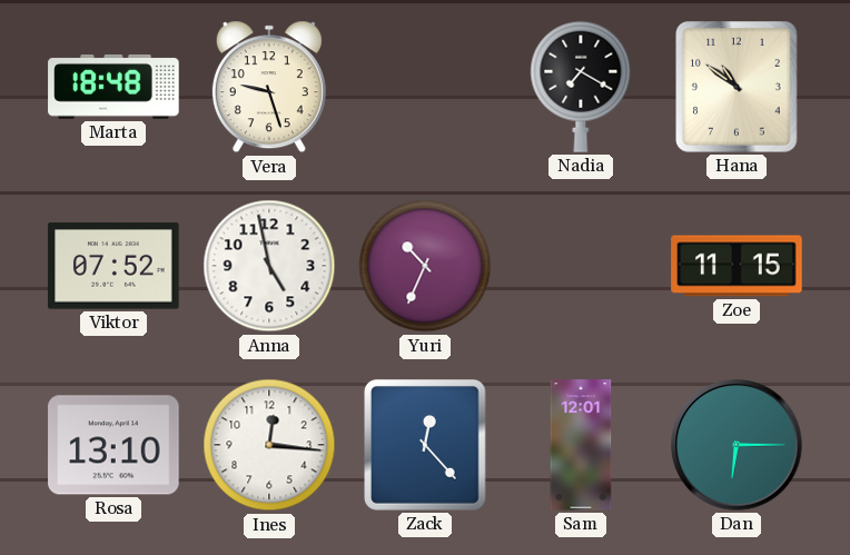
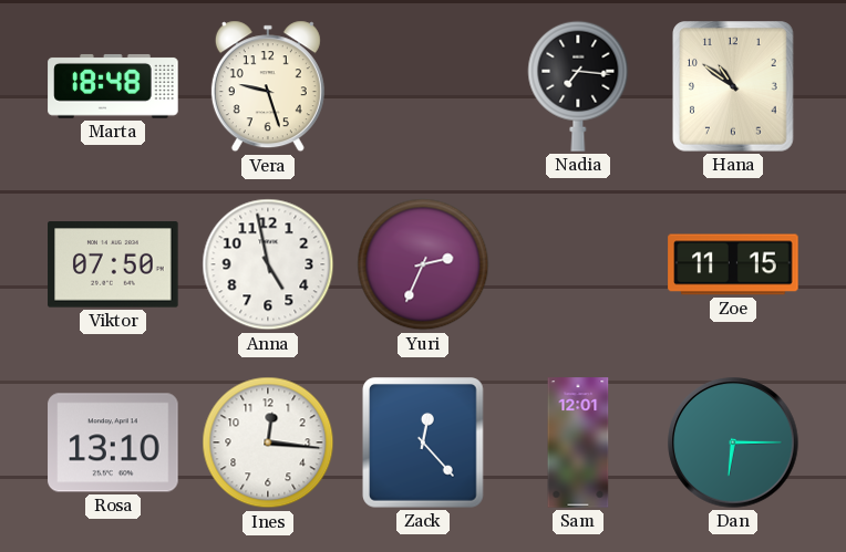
Nadia: 7:20 -> 7:16 (578, 86)
Viktor: 07:52 -> 07:50 (113, 264)
Yuri: 10:34 -> 2:34 (423, 264)
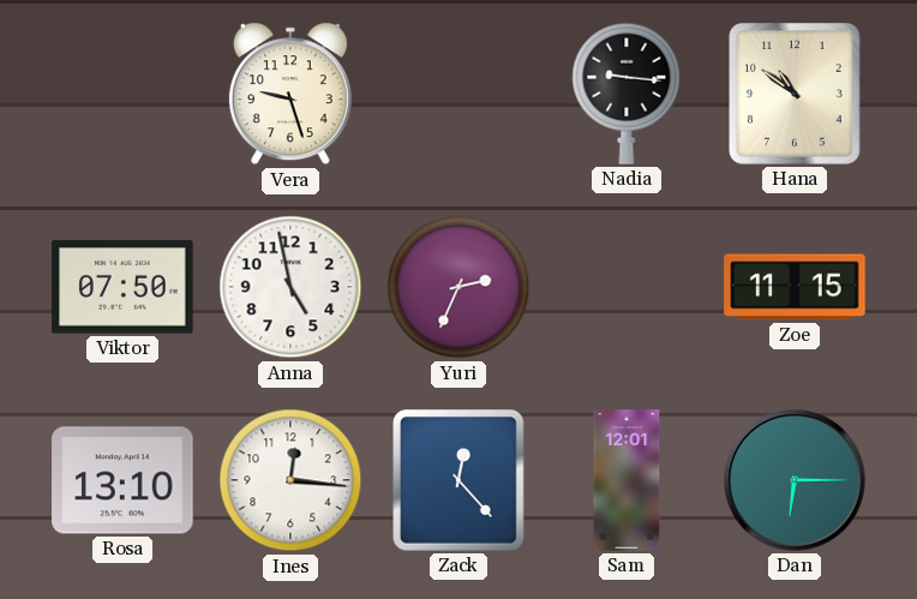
Marta: 18:48 -> none (113, 86)
Nadia: 7:16 -> 9:16 (627, 94)
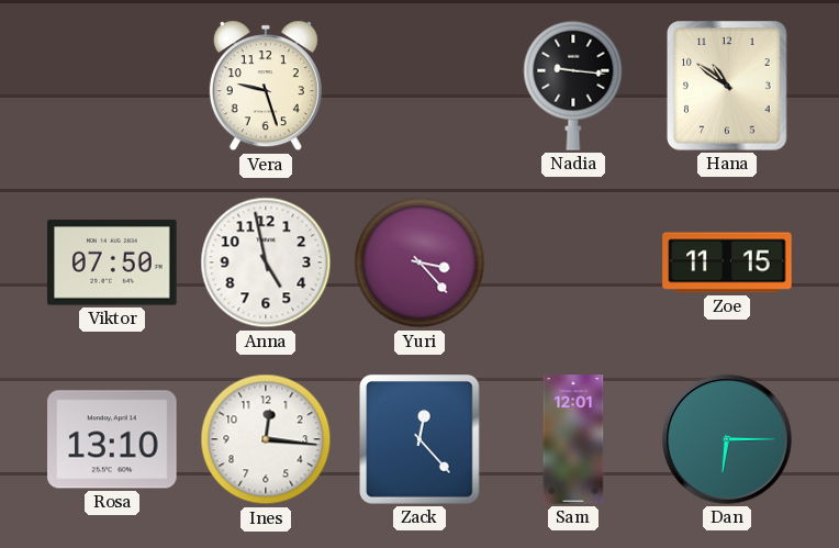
Yuri: 2:34 -> 3:23 (419, 262)
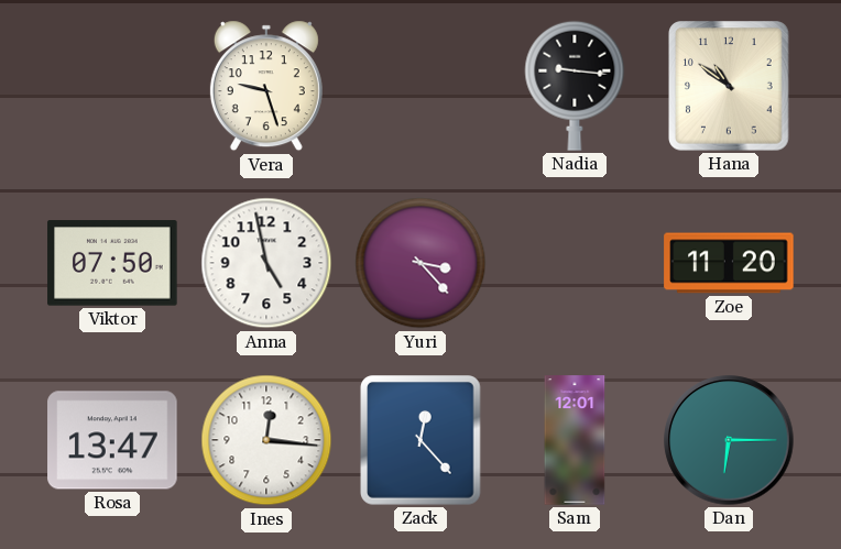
Zoe: 11:15 -> 11:20 (729, 263)
Rosa: 13:10 -> 13:47 (112, 440)
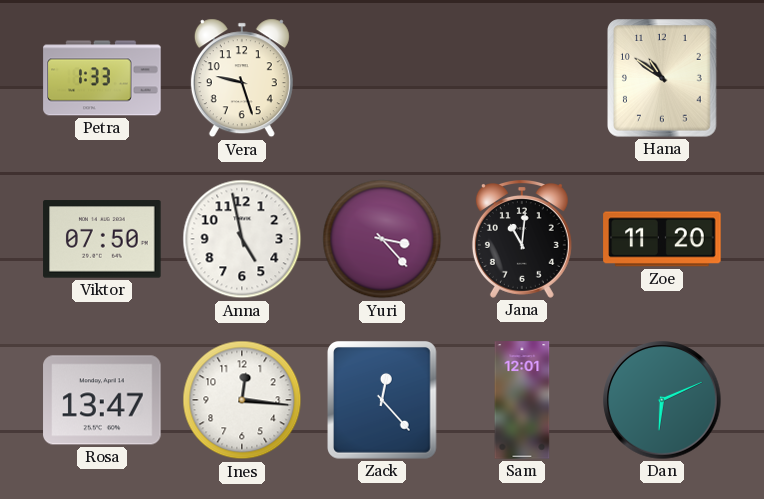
Petra: none -> 1:33 (102, 78)
Nadia: 9:16 -> none (575, 86)
Jana: none -> 11:01 (522, 240)
Dan: 6:15 -> 6:11 (662, 400)
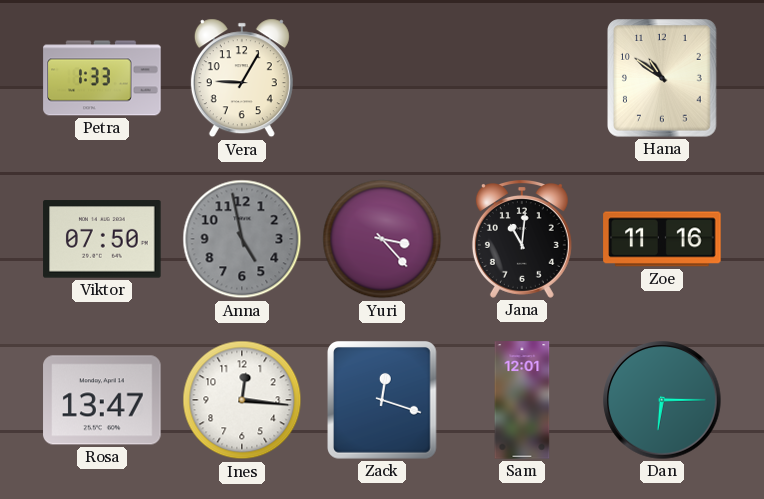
Vera: 9:27 -> 9:05 (242, 78)
Anna dial: white -> grey (242, 239)
Zoe: 11:20 -> 11:16 (662, 239)
Zack: 12:23 -> 12:18 (383, 400)
Dan: 6:11 -> 6:15 (662, 400)
